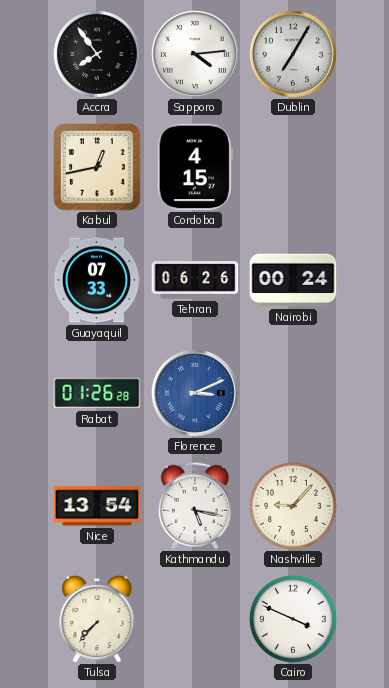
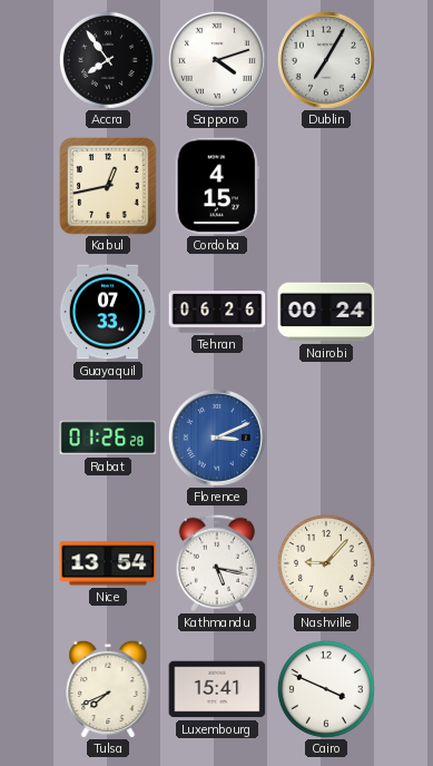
Sapporo: 4:14 -> 4:12 (217, 60)
Tulsa: 7:37 -> 7:41 (108, 689)
Luxembourg: none -> 15:41 (217, 689)
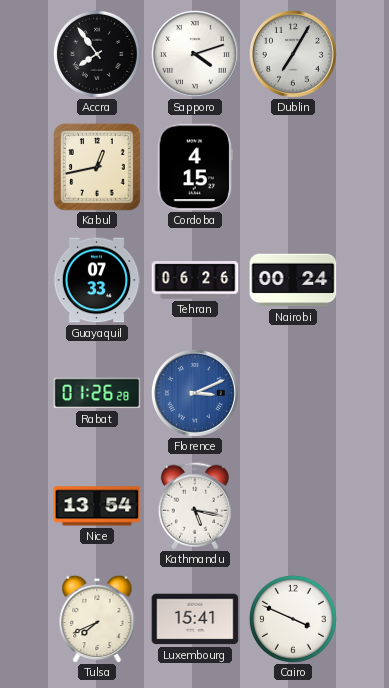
Nashville: 9:07 -> none (326, 563)
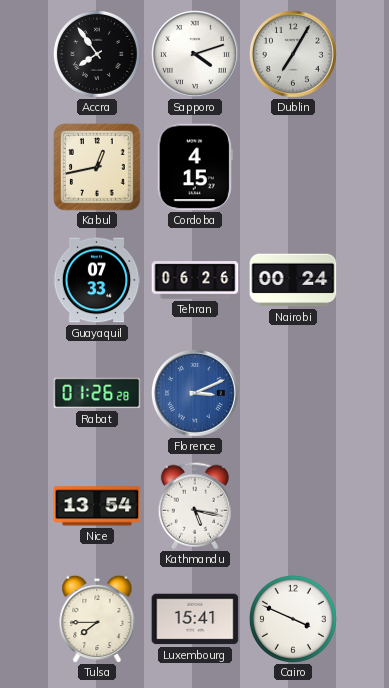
Tulsa: 7:41 -> 7:45 (97, 619)
